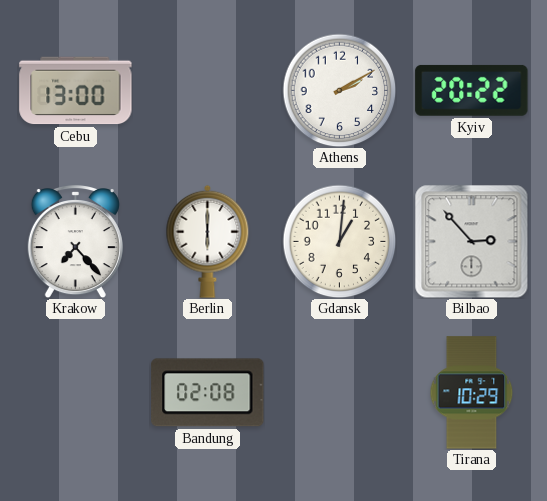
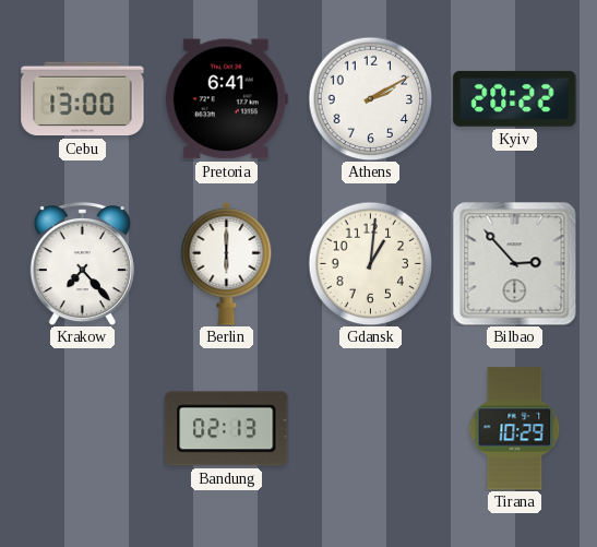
Pretoria: none -> 6:41 (226, 99)
Bandung: 02:08 -> 02:13 (227, 429)
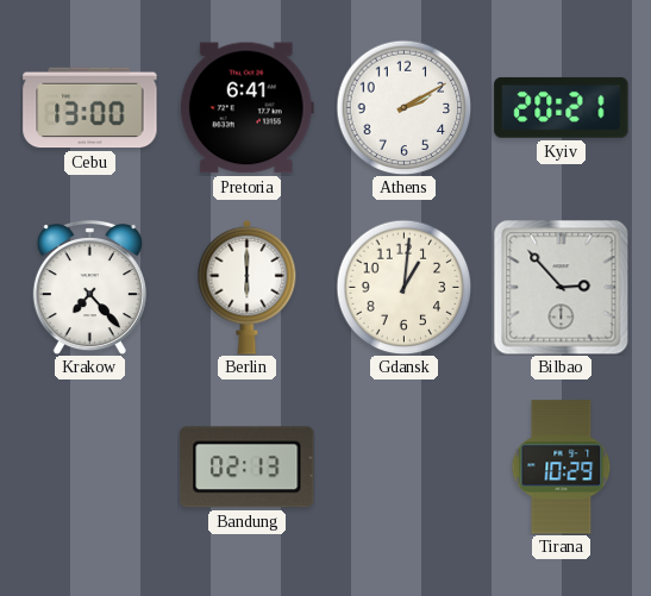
Kyiv: 20:22 -> 20:21 (562, 107)
